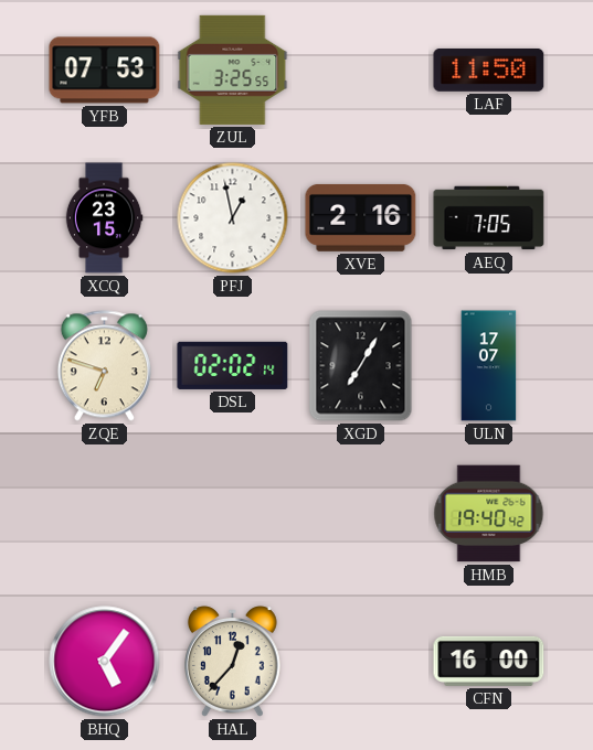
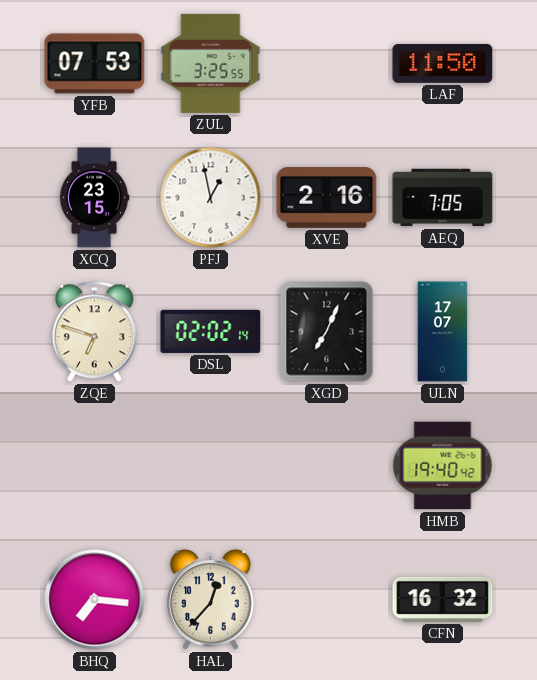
XGD: 7:05 -> 7:04 (327, 332)
BHQ: 5:06 -> 7:16 (95, 600)
CFN: 16:00 -> 16:32 (443, 599)
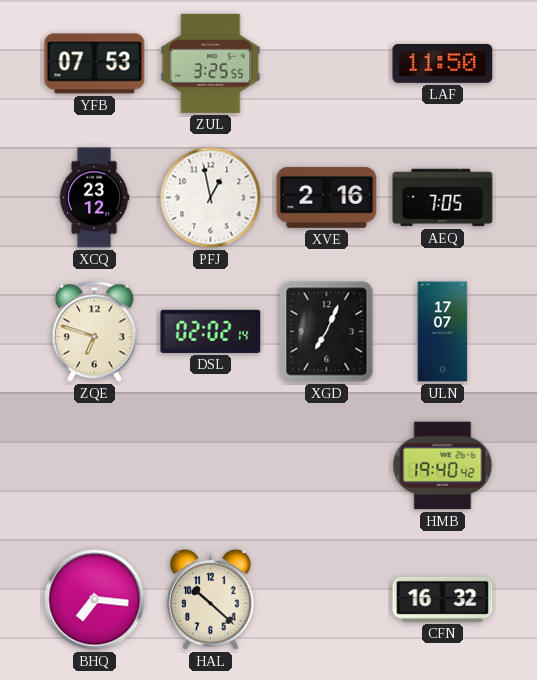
XCQ: 23:15 -> 23:12 (94, 198)
HAL: 12:37 -> 10:22 (211, 600)
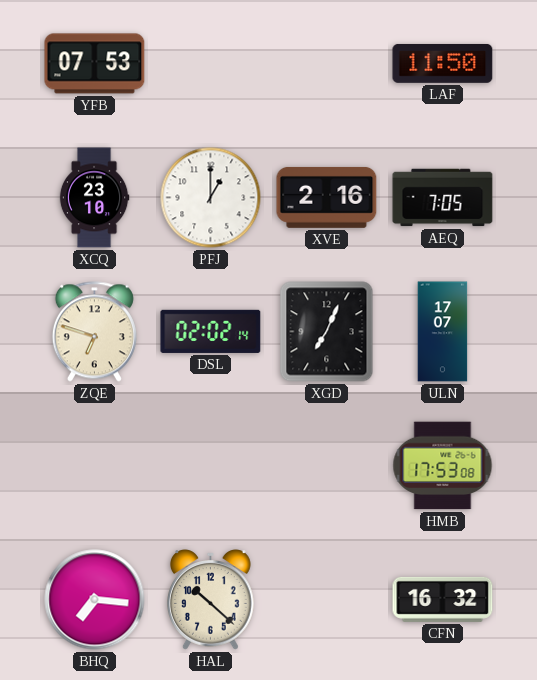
ZUL: 3:25 -> none (211, 63)
XCQ: 23:12 -> 23:10 (94, 198)
PFJ: 12:58 -> 1:00 (211, 198)
HMB: 19:40 -> 17:53 (443, 466)
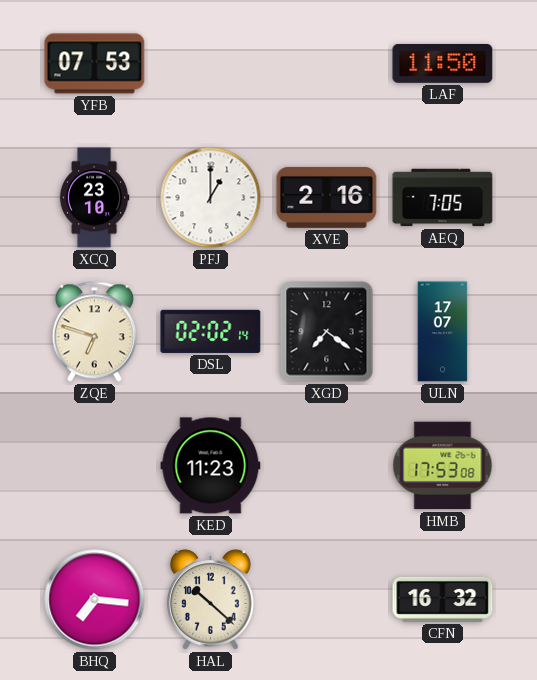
XGD: 7:04 -> 7:21 (327, 332)
KED: none -> 11:23 (211, 466)
